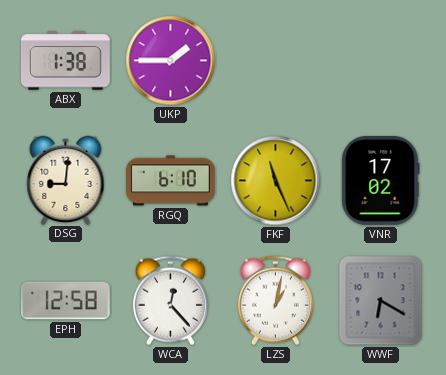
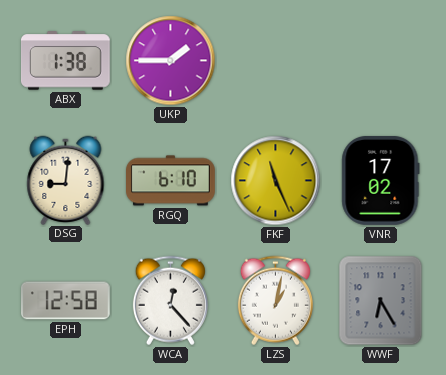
WWF: 6:20 -> 6:25 (381, 301)
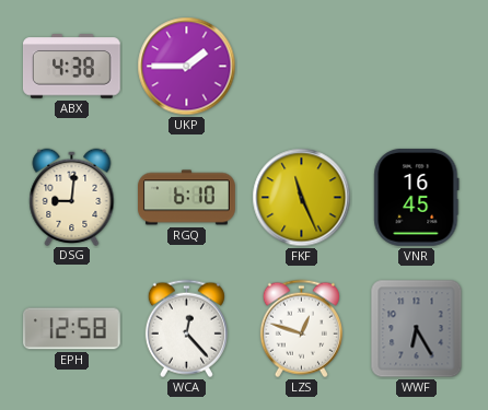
ABX: 1:38 -> 4:38 (71, 67)
VNR: 17:02 -> 16:45 (417, 198)
LZS: 1:02 -> 12:48 (301, 329)
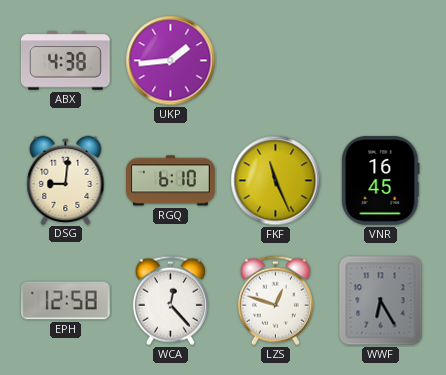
UKP: 1:45 -> 1:44 (171, 61)
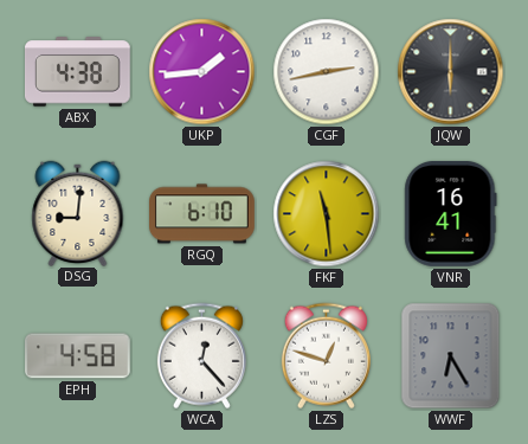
CGF: none -> 2:43 (327, 72)
JQW: none -> 6:00 (451, 72)
FKF: 11:26 -> 11:29 (327, 214)
VNR: 16:45 -> 16:41 (451, 214)
EPH: 12:58 -> 4:58 (77, 356)
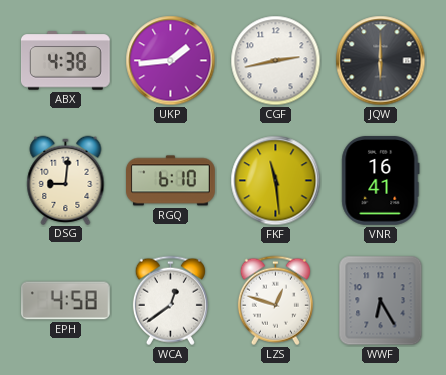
WCA: 12:23 -> 12:39 (170, 301)
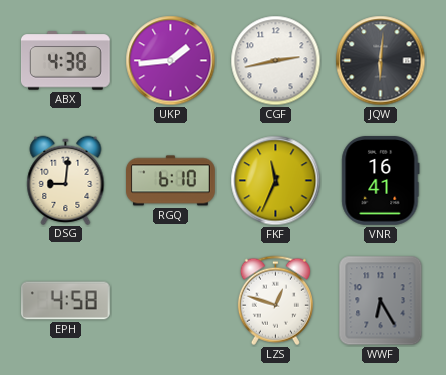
JQW: 6:00 -> 6:01 (381, 61)
FKF: 11:29 -> 11:34 (276, 181)
WCA: 12:39 -> none (170, 301)
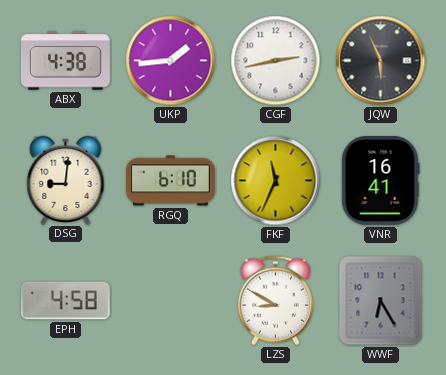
JQW: 6:01 -> 5:56 (381, 61)
LZS: 12:48 -> 8:50 (275, 301)
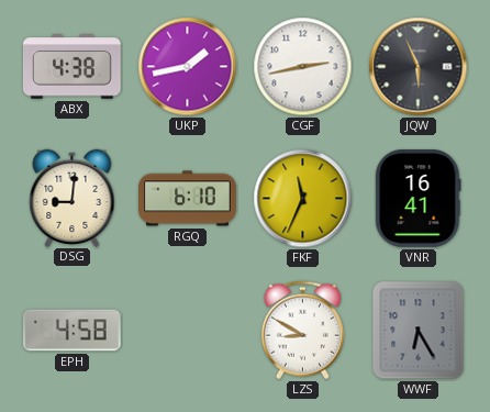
UKP: 1:44 -> 1:43 (188, 67)
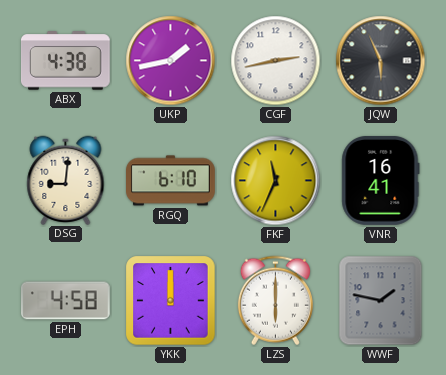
YKK: none -> 12:00 (171, 301)
LZS: 8:50 -> 6:00 (275, 301)
WWF: 6:25 -> 1:47 (381, 301)
